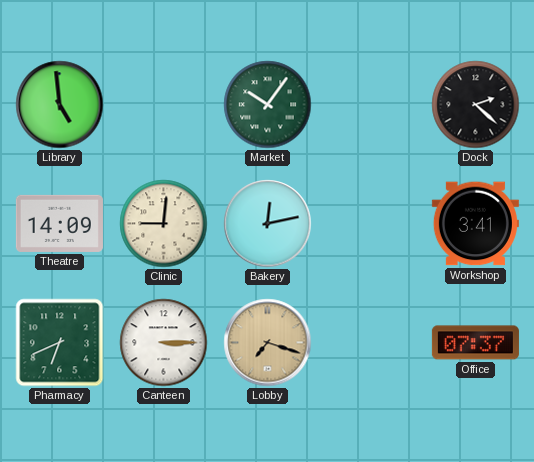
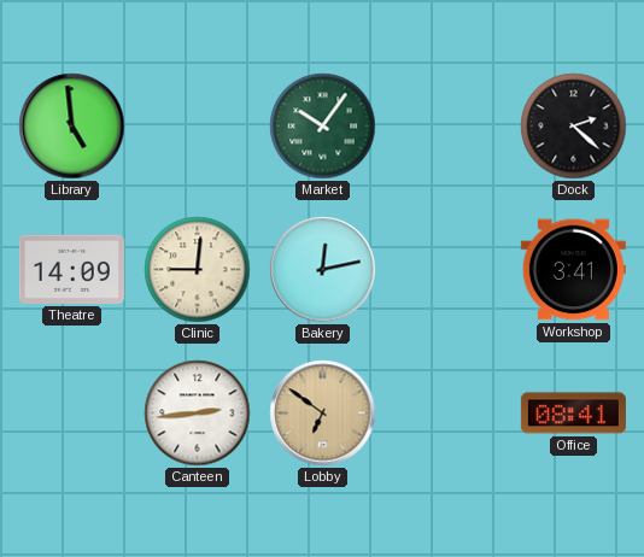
Pharmacy: 6:41 -> none (60, 343)
Canteen: 3:15 -> 2:44 (198, 414)
Lobby: 7:18 -> 6:51 (323, 414)
Office: 07:37 -> 08:41 (573, 414)
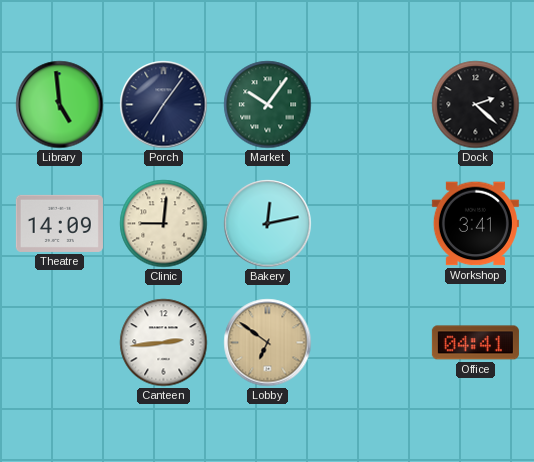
Porch: none -> 7:06 (164, 105)
Office: 08:41 -> 04:41 (475, 343)
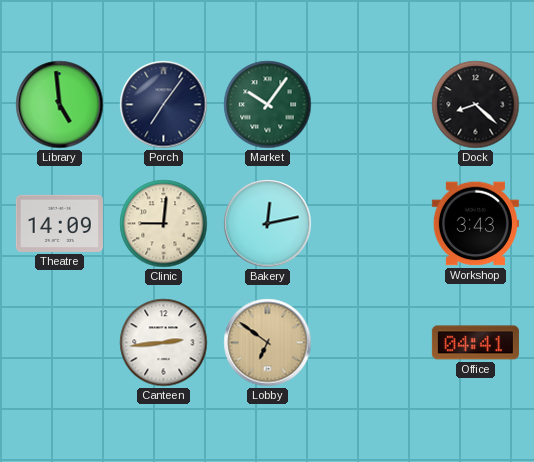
Dock: 2:22 -> 8:22 (476, 105)
Workshop: 3:41 -> 3:43 (475, 224)
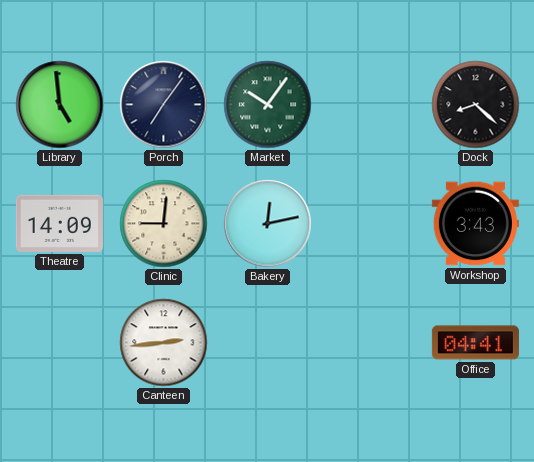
Lobby: 6:51 -> none (268, 343)
